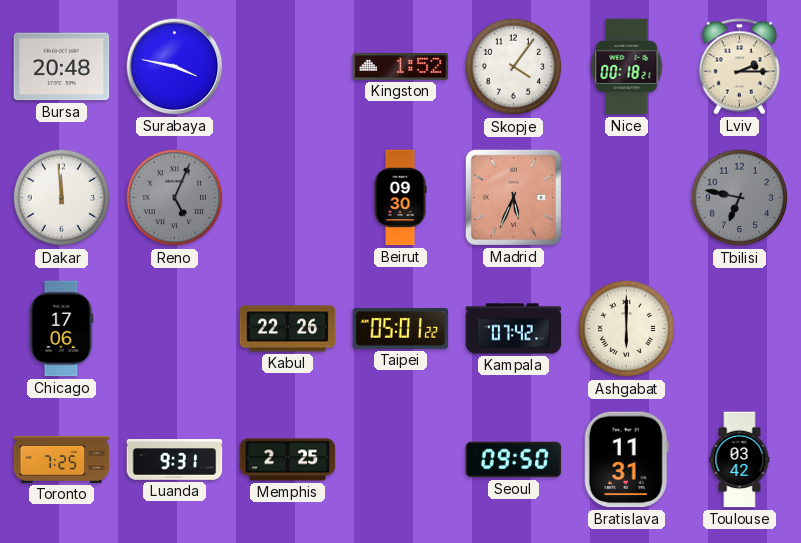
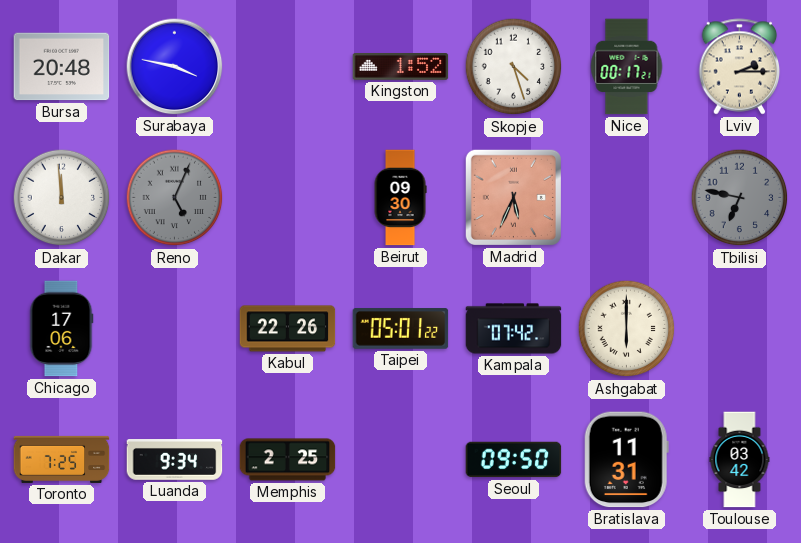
Skopje: 4:06 -> 4:27 (514, 67)
Nice: 00:18 -> 00:17 (627, 67)
Luanda: 9:31 -> 9:34 (175, 460)
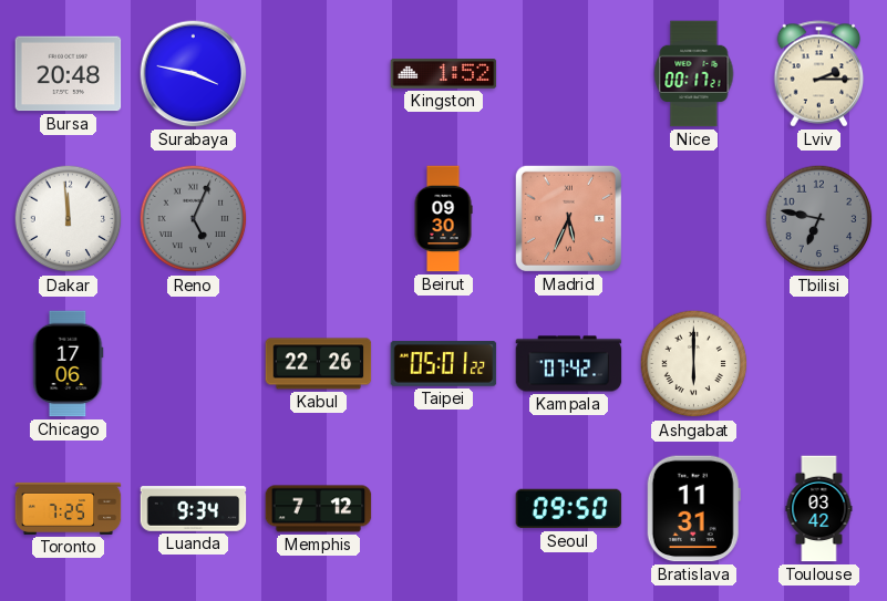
Skopje: 4:27 -> none (514, 67)
Memphis: 2:25 -> 7:12 (319, 509)
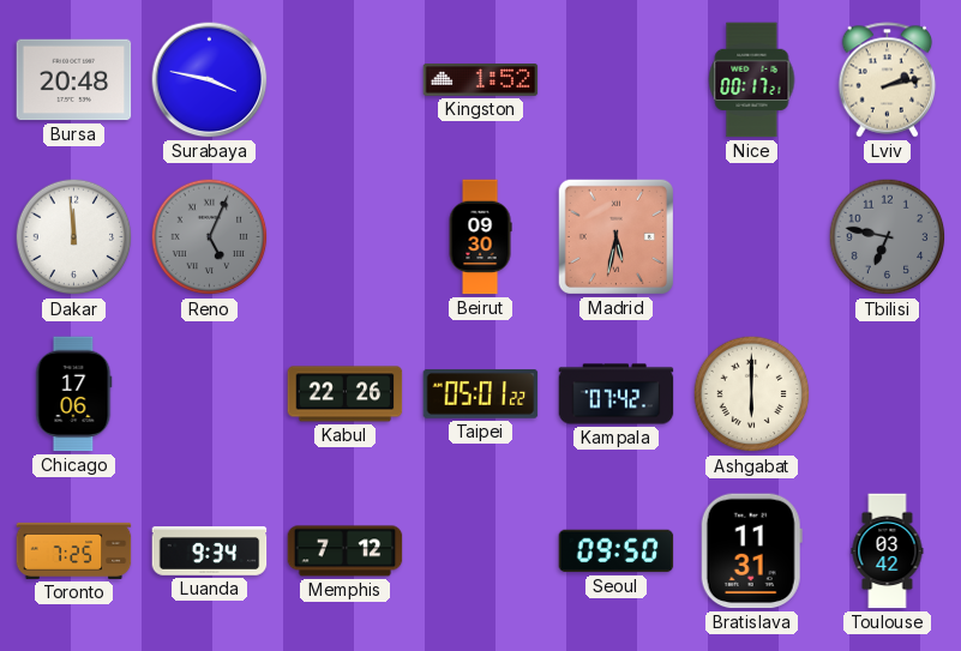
Lviv: 2:15 -> 2:13 (888, 80)
Madrid: 5:34 -> 5:32 (615, 236)
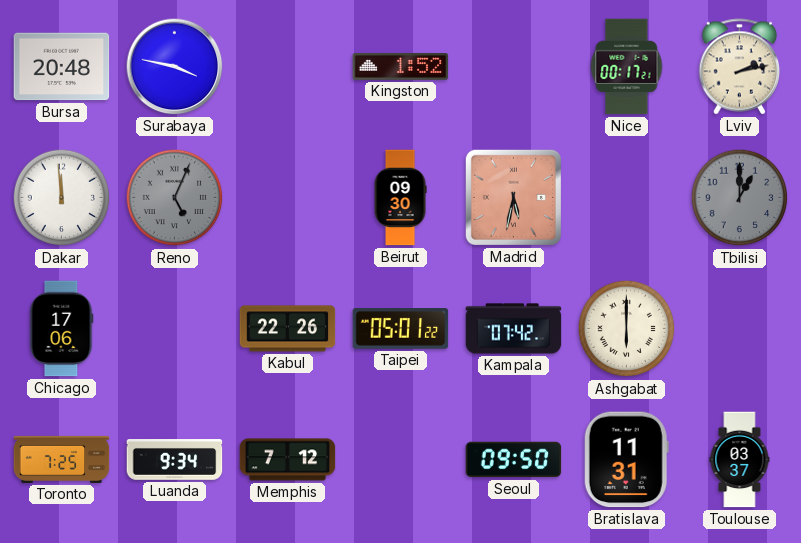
Tbilisi: 6:47 -> 1:00 (740, 198)
Toulouse: 03:42 -> 03:37 (740, 460)
